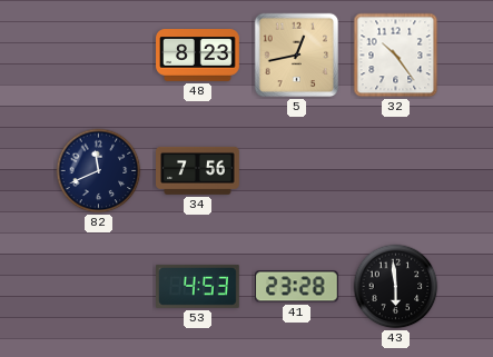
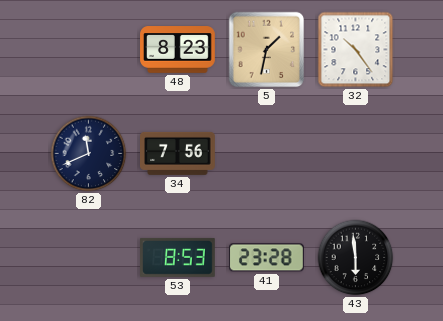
5: 12:43 -> 1:32 (267, 50)
53: 4:53 -> 8:53 (178, 257)
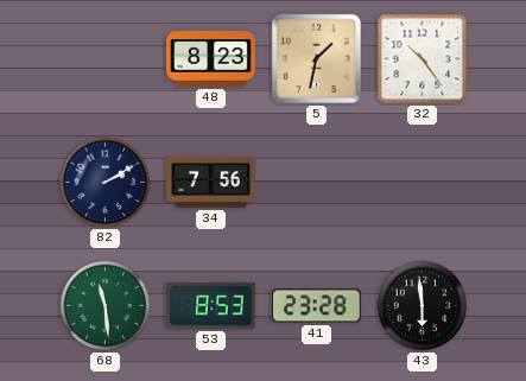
82: 11:41 -> 2:10 (106, 183)
68: none -> 11:29 (106, 306)
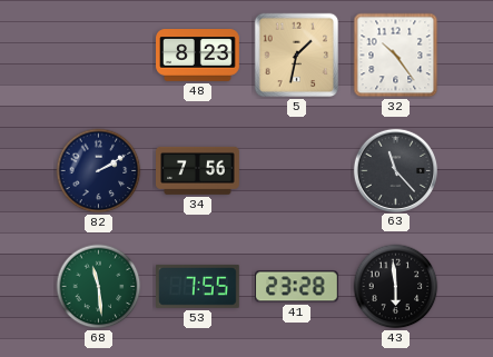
63: none -> 11:23 (395, 170)
53: 8:53 -> 7:55 (198, 286)
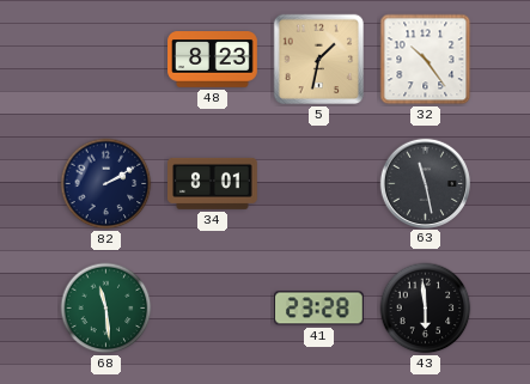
34: 7:56 -> 8:01 (213, 183)
63: 11:23 -> 11:28 (425, 183)
53: 7:55 -> none (198, 286)
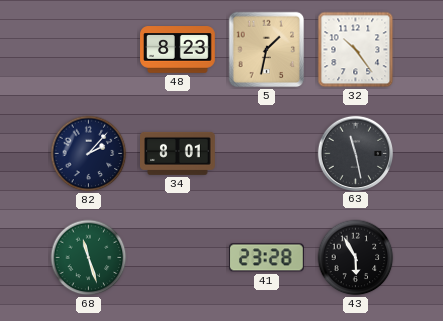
82: 2:10 -> 2:07 (89, 154)
68: 11:29 -> 11:27 (89, 258)
43: 5:59 -> 5:55 (356, 258)
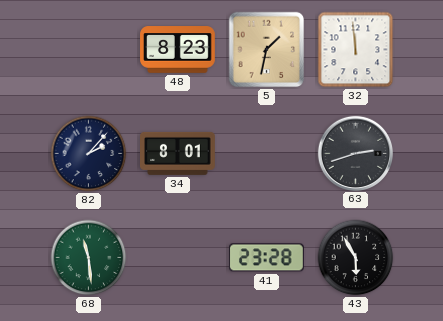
32: 10:24 -> 11:59 (356, 50)
63: 11:28 -> 2:42 (355, 153)
68: 11:27 -> 11:29 (89, 258)
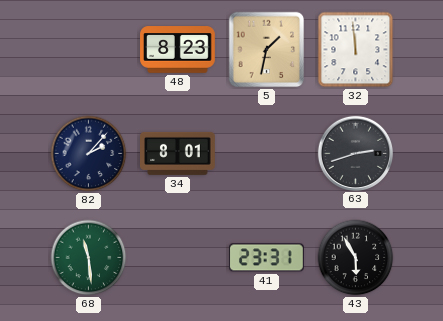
41: 23:28 -> 23:31 (267, 258)
